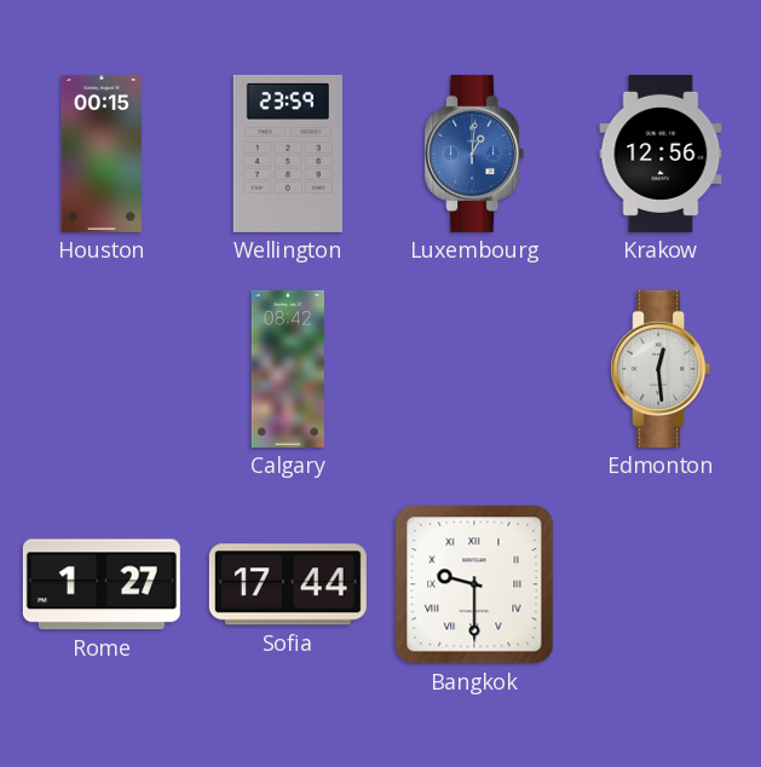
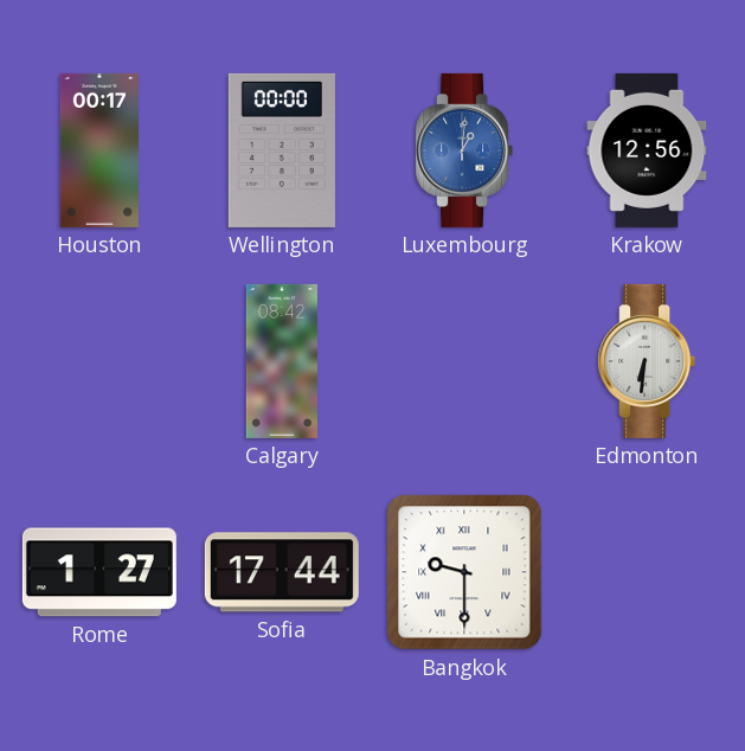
Houston: 00:15 -> 00:17 (99, 150)
Wellington: 23:59 -> 00:00 (282, 150)
Edmonton: 12:29 -> 6:31 (647, 361)
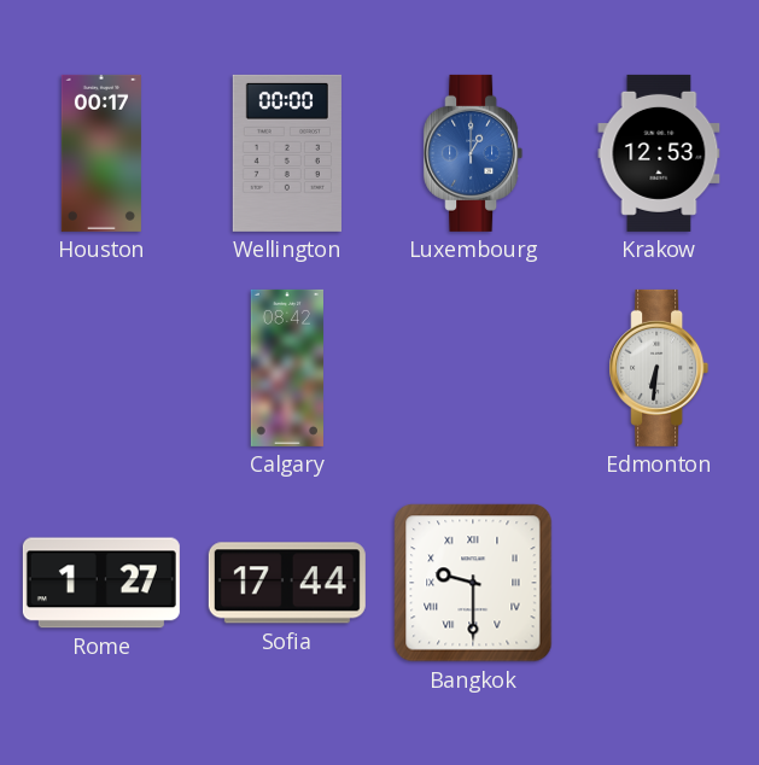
Luxembourg: 1:01 -> 1:00 (473, 153)
Krakow: 12:56 -> 12:53 (659, 153)
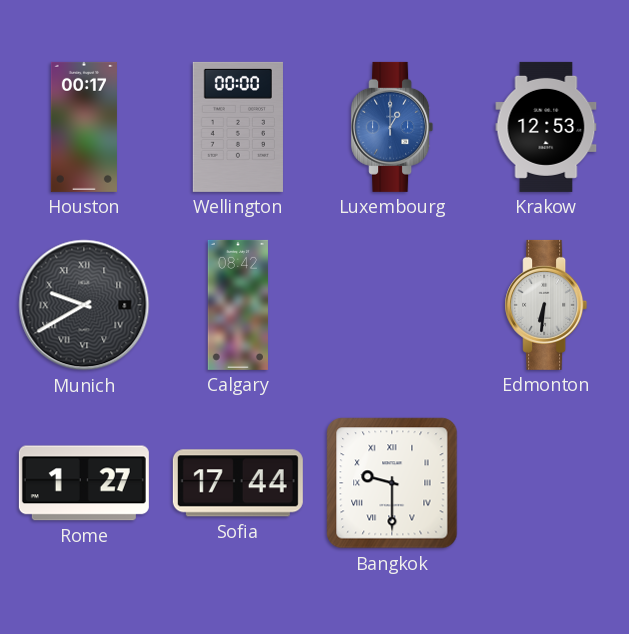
Munich: none -> 9:40 (84, 305)
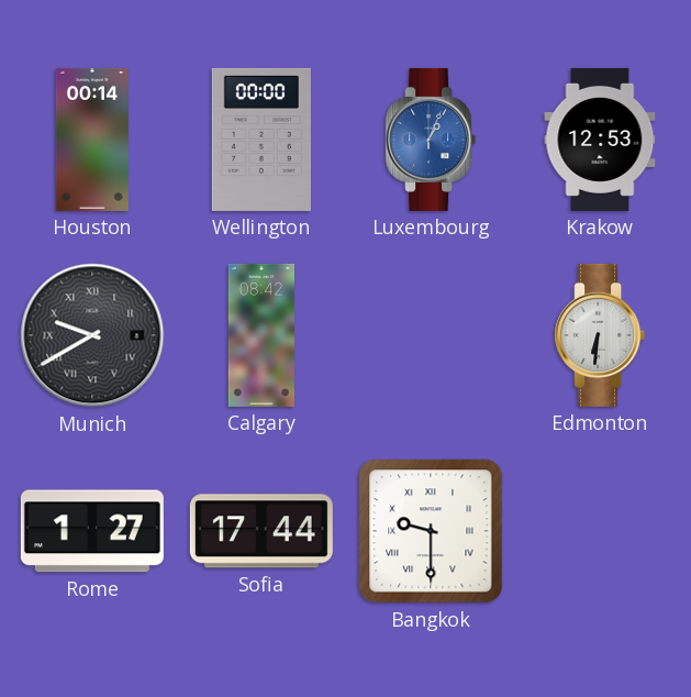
Houston: 00:17 -> 00:14 (92, 140)
Luxembourg: 1:00 -> 1:04 (431, 140)
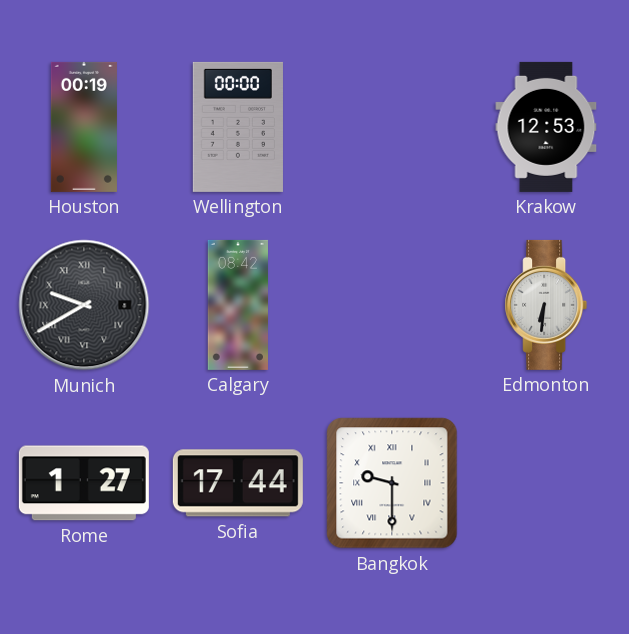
Houston: 00:14 -> 00:19 (84, 127)
Luxembourg: 1:04 -> none (431, 140)
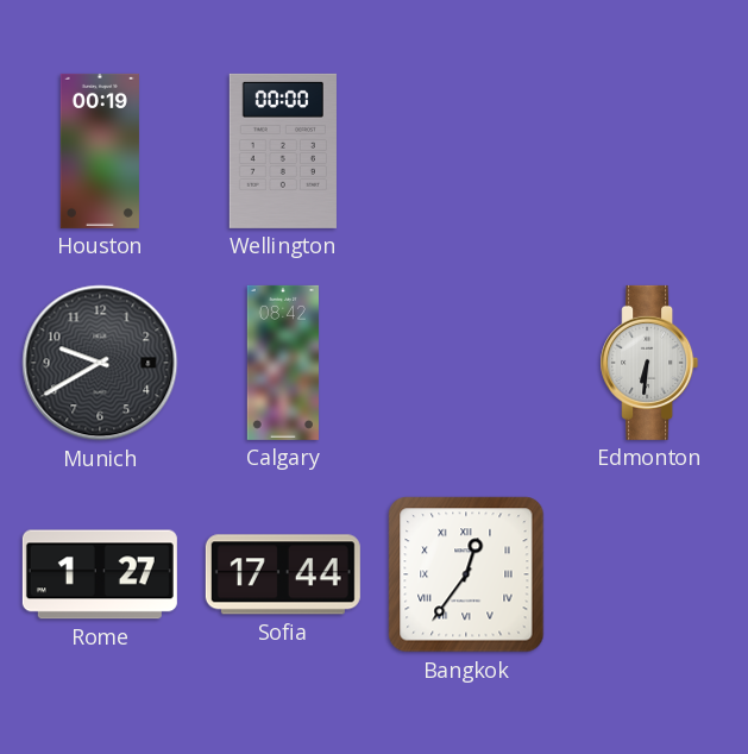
Krakow: 12:53 -> none (546, 127)
Munich numerals: Roman -> Arabic (100, 363)
Bangkok: 9:30 -> 12:36 (466, 574)
